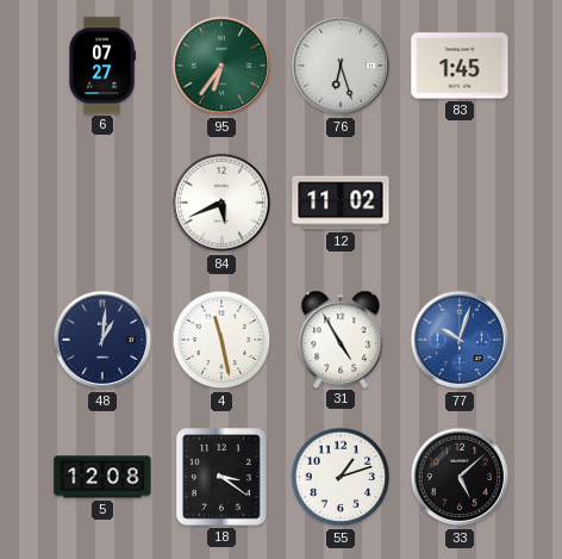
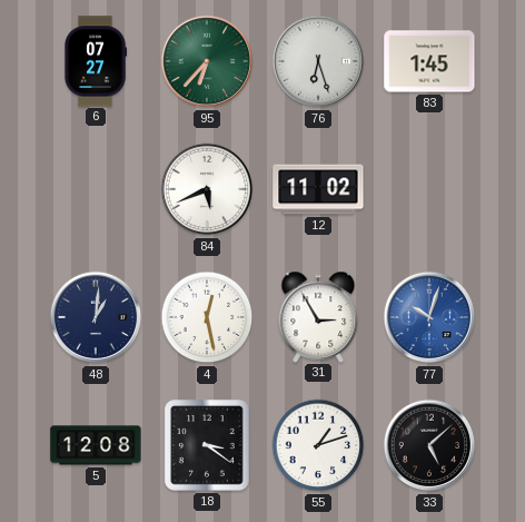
95: 6:36 -> 6:37 (207, 61)
4: 11:28 -> 12:28 (207, 317)
31: 4:55 -> 2:55 (318, 316)
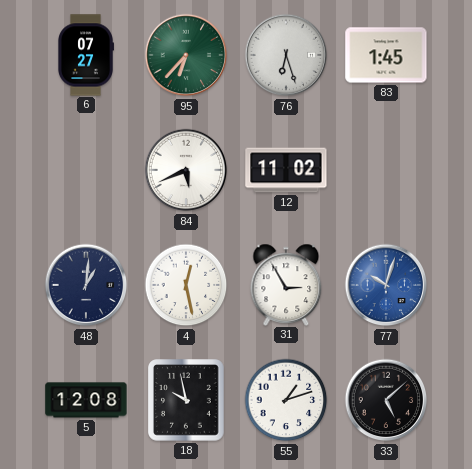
18: 3:21 -> 9:58 (186, 400)
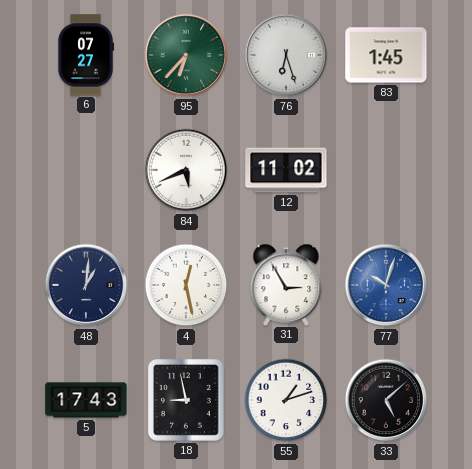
5: 12:08 -> 17:43 (86, 400)
18: 9:58 -> 8:58 (186, 400)
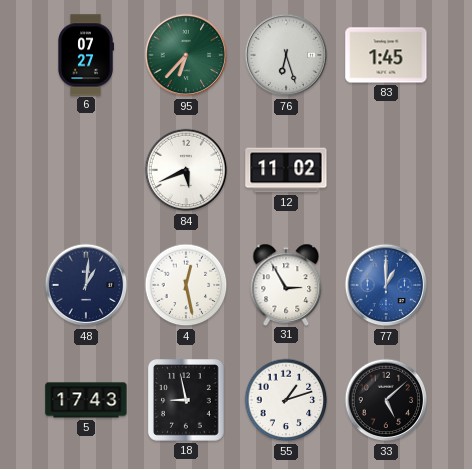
77: 10:03 -> 1:00 (386, 285)
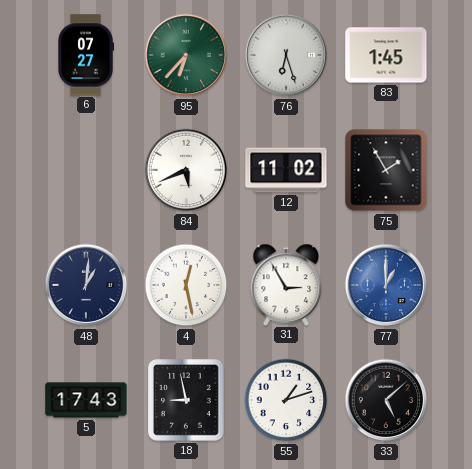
75: none -> 1:55 (386, 170)
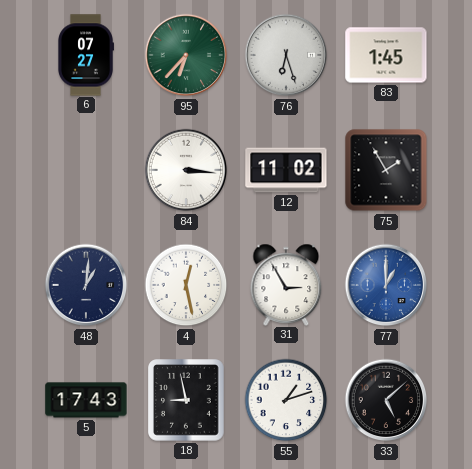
84: 5:41 -> 3:16 (186, 170)
